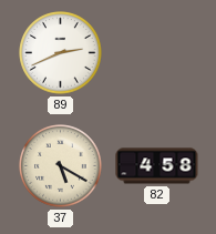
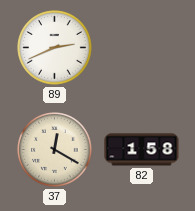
37: 5:20 -> 12:20 (55, 150)
82: 4:58 -> 1:58 (142, 150)
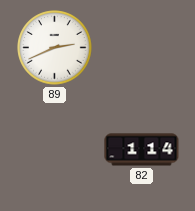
37: 12:20 -> none (55, 150)
82: 1:58 -> 1:14 (142, 150)
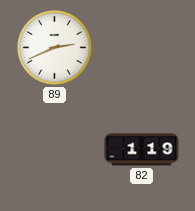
82: 1:14 -> 1:19 (142, 150)
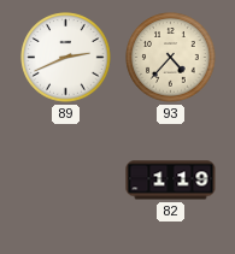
93: none -> 4:37 (171, 58)
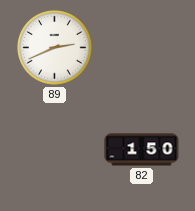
93: 4:37 -> none (171, 58)
82: 1:19 -> 1:50 (142, 150)
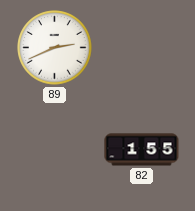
82: 1:50 -> 1:55 (142, 150)
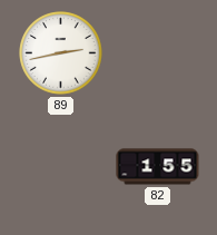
89: 2:41 -> 2:43 (61, 53)
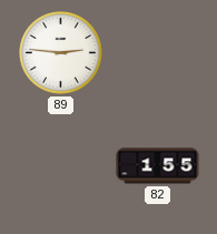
89: 2:43 -> 2:46 (61, 53)
